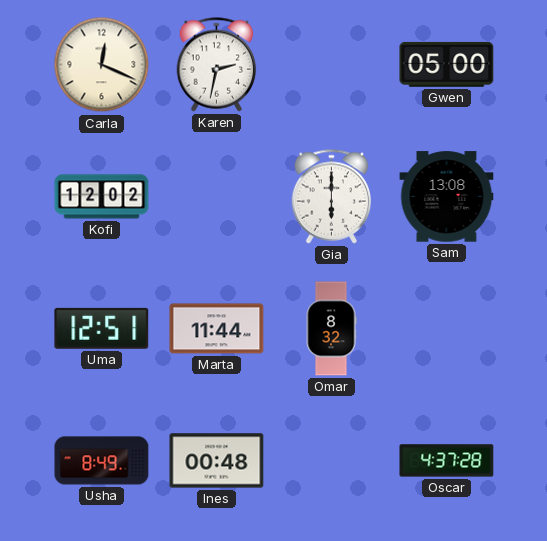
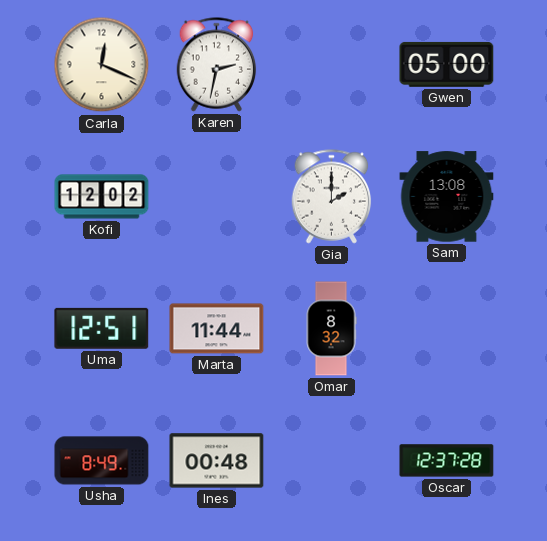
Gia: 6:00 -> 2:00 (332, 197)
Oscar: 4:37 -> 12:37 (447, 461)
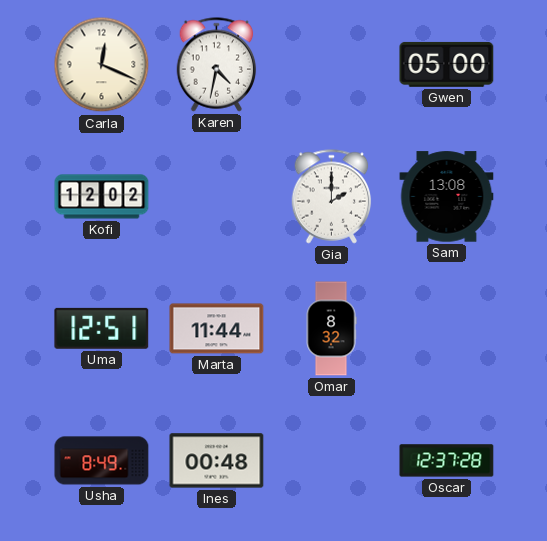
Karen: 2:32 -> 4:32 (217, 65)
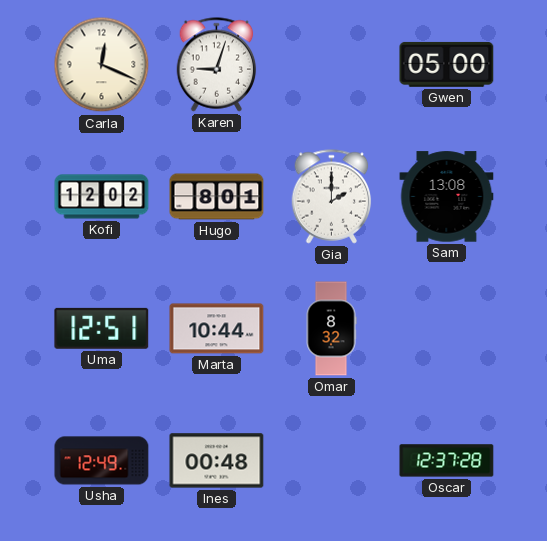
Karen: 4:32 -> 9:03 (217, 65)
Hugo: none -> 8:01 (217, 197)
Marta: 11:44 -> 10:44 (217, 329)
Usha: 8:49 -> 12:49 (102, 461)
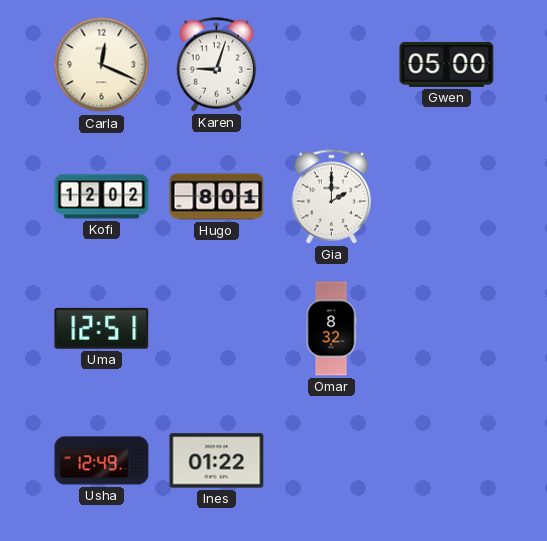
Sam: 13:08 -> none (447, 197)
Marta: 10:44 -> none (217, 329)
Ines: 00:48 -> 01:22 (217, 461)
Oscar: 12:37 -> none (447, 461)
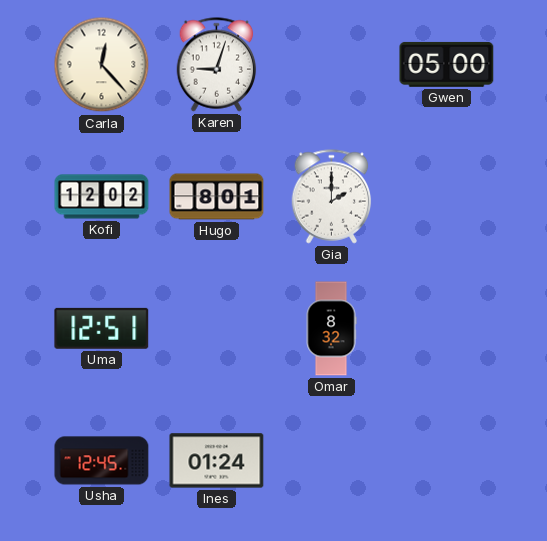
Carla: 12:19 -> 12:23 (102, 65)
Usha: 12:49 -> 12:45 (102, 461)
Ines: 01:22 -> 01:24 (217, 461)
